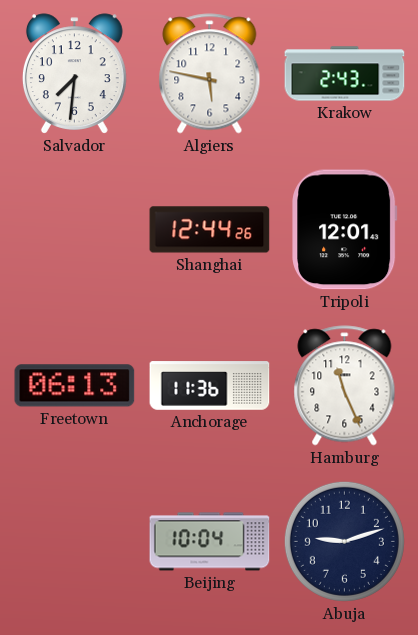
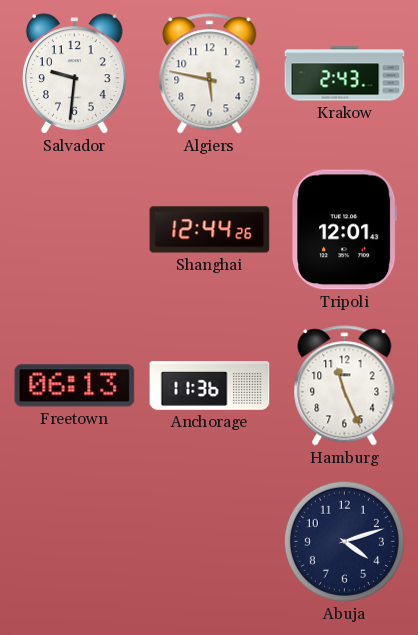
Salvador: 7:31 -> 9:31 (74, 74)
Beijing: 10:04 -> none (210, 542)
Abuja: 9:12 -> 4:12 (344, 541)
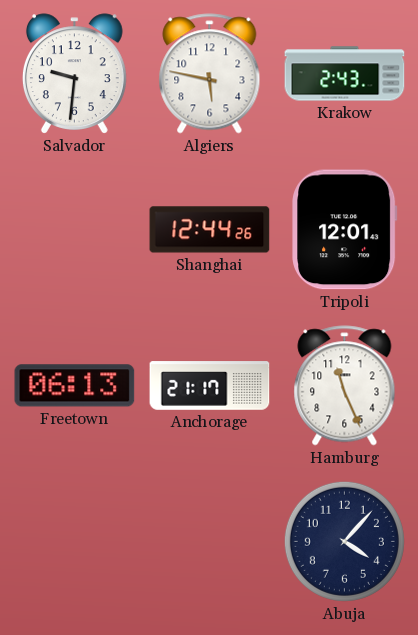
Anchorage: 11:36 -> 21:17 (210, 386)
Abuja: 4:12 -> 4:07 (344, 541)
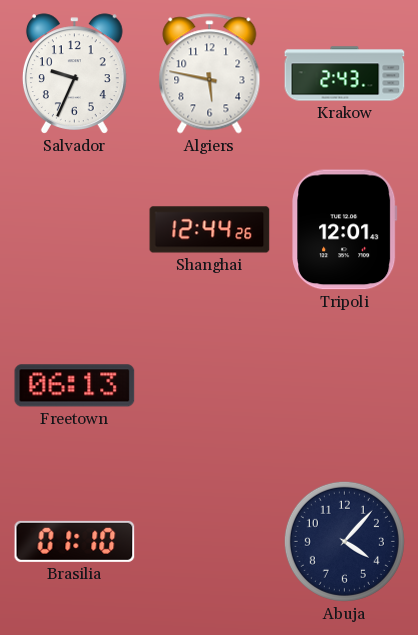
Salvador: 9:31 -> 9:34 (74, 74)
Anchorage: 21:17 -> none (210, 386)
Hamburg: 11:26 -> none (345, 386)
Brasilia: none -> 01:10 (75, 541)
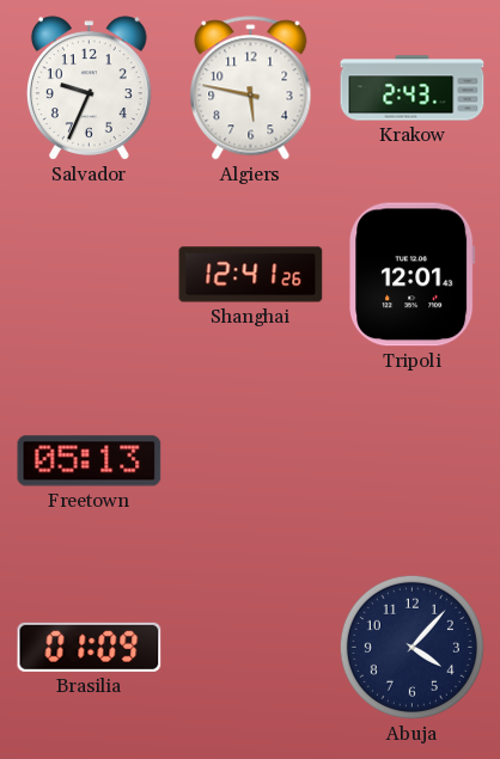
Shanghai: 12:44 -> 12:41 (251, 275)
Freetown: 06:13 -> 05:13 (90, 461)
Brasilia: 01:10 -> 01:09 (90, 647)
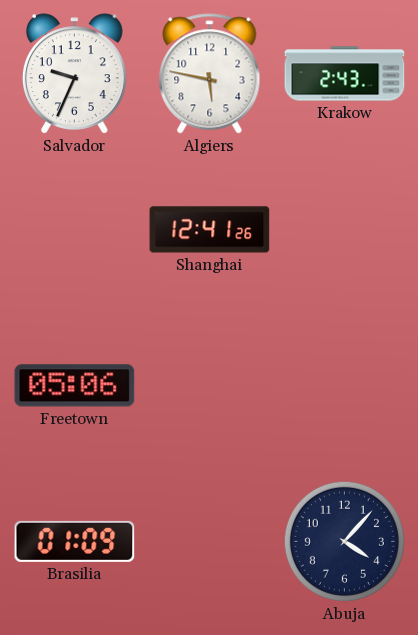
Tripoli: 12:01 -> none (413, 275)
Freetown: 05:13 -> 05:06 (75, 386)
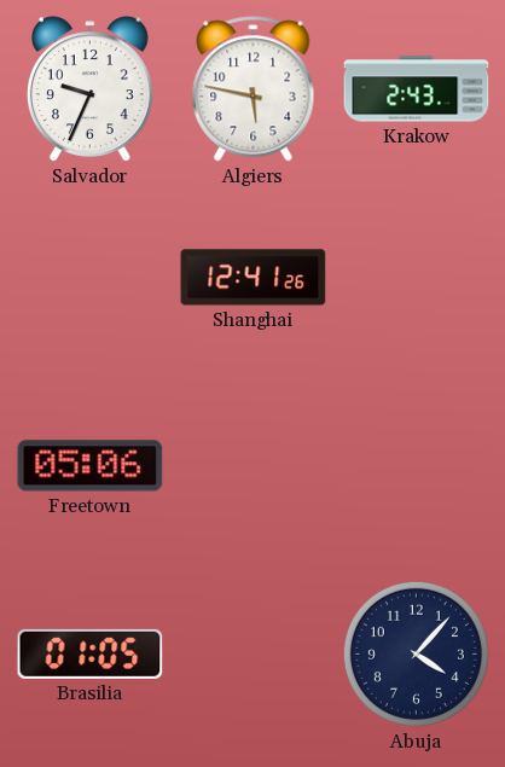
Brasilia: 01:09 -> 01:05 (91, 653)
